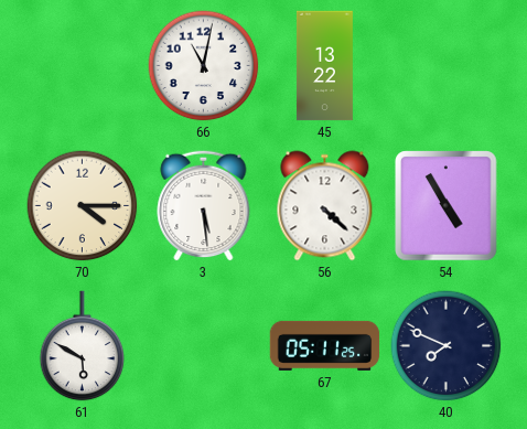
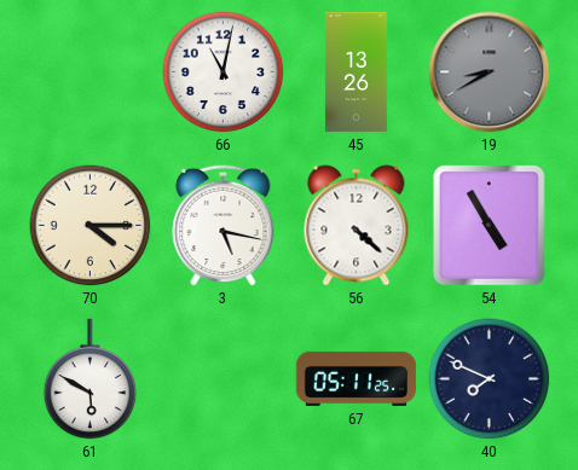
45: 13:22 -> 13:26 (356, 72)
19: none -> 8:40 (490, 72)
3: 5:29 -> 5:17 (224, 225)
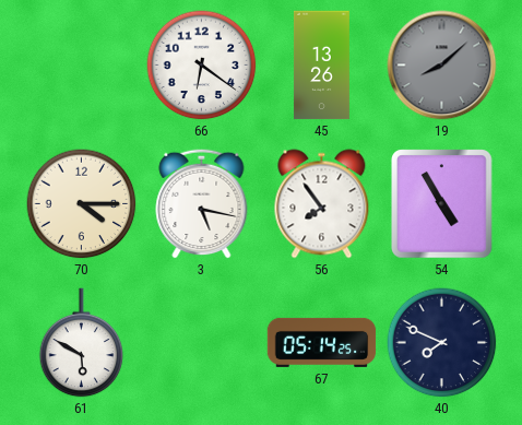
66: 11:02 -> 6:21 (202, 66)
19: 8:40 -> 8:08 (442, 66)
56: 4:22 -> 7:54 (322, 204)
67: 05:11 -> 05:14 (322, 342)
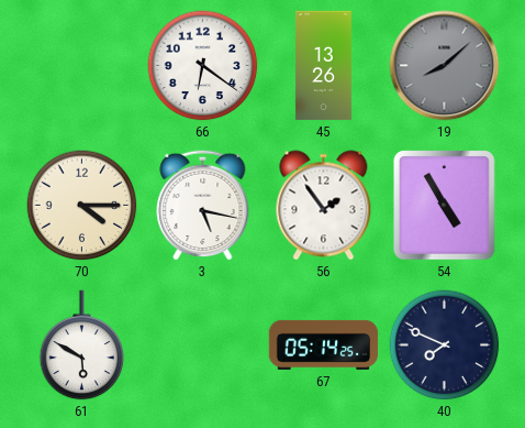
56: 7:54 -> 1:54 (324, 206)
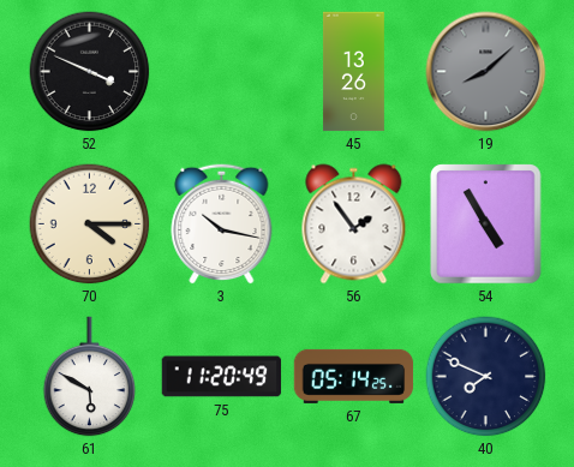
52: none -> 3:49 (90, 72)
66: 6:21 -> none (203, 66)
3: 5:17 -> 10:17 (222, 223)
75: none -> 11:20 (222, 377)
